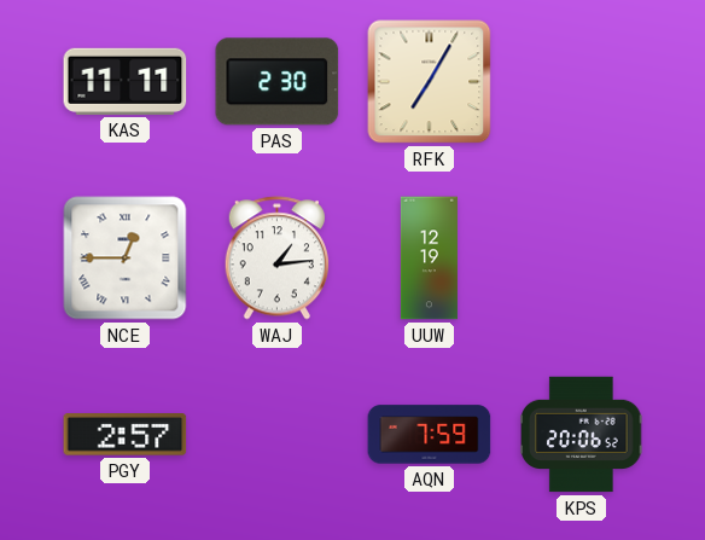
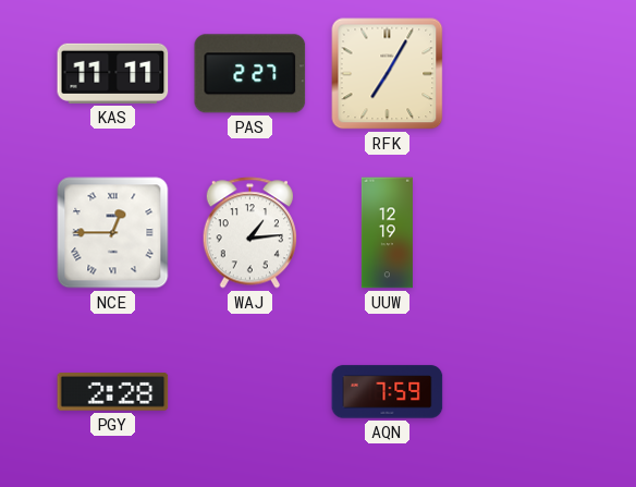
PAS: 2:30 -> 2:27 (250, 74)
PGY: 2:57 -> 2:28 (113, 392)
KPS: 20:06 -> none (582, 435)
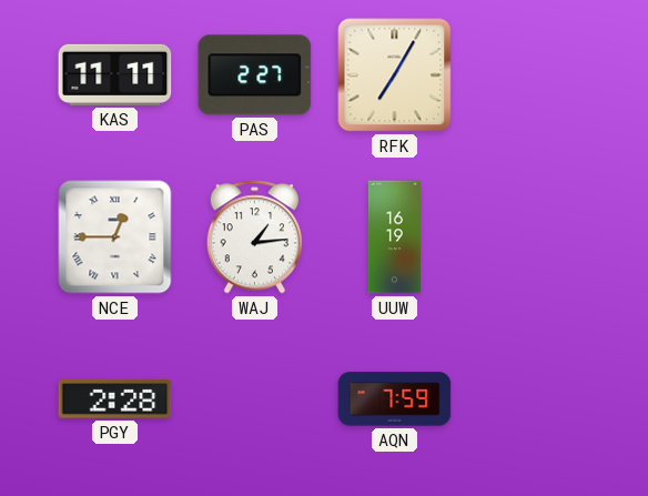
UUW: 12:19 -> 16:19 (394, 237)
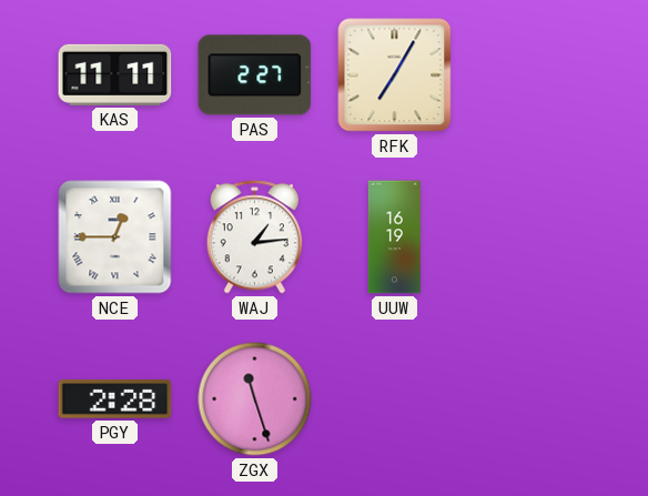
ZGX: none -> 11:27 (255, 399)
AQN: 7:59 -> none (395, 399)
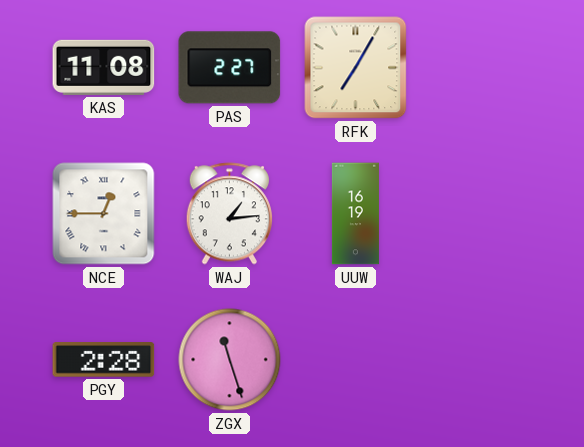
KAS: 11:11 -> 11:08 (104, 67)
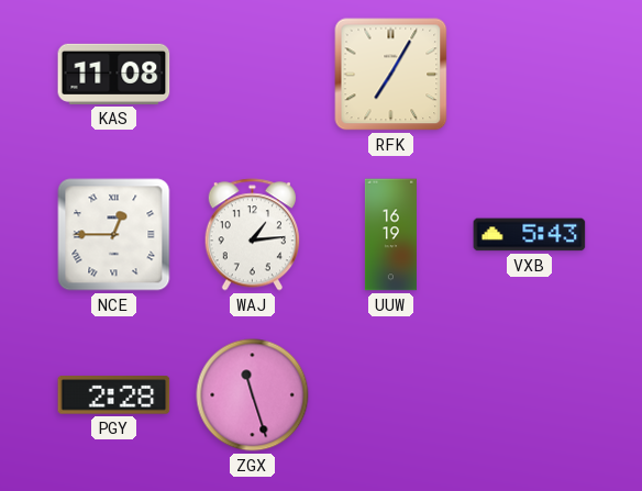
PAS: 2:27 -> none (230, 68)
VXB: none -> 5:43 (530, 235)
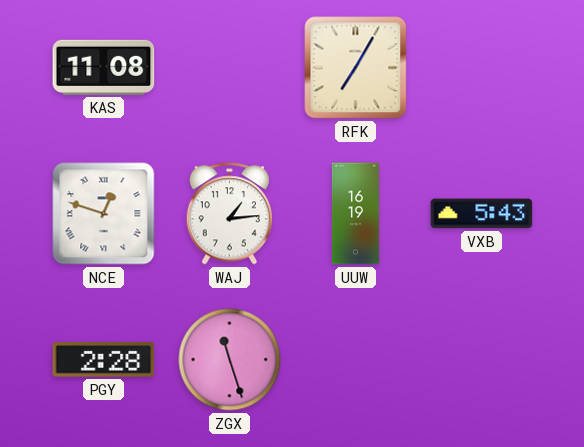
NCE: 12:45 -> 12:48 (104, 214)
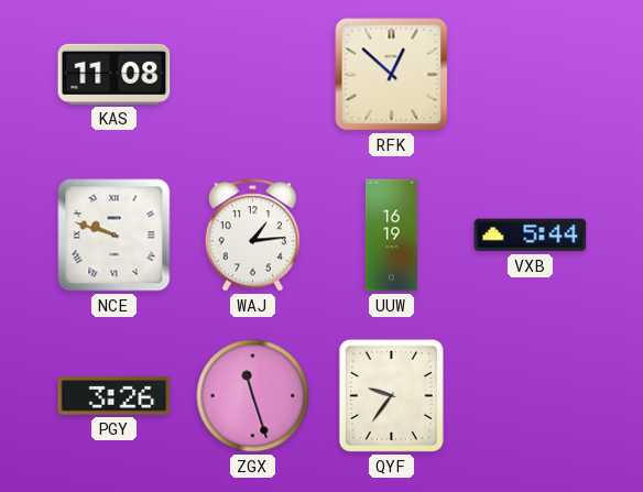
RFK: 7:05 -> 12:52 (392, 75)
NCE: 12:48 -> 9:48 (115, 236)
VXB: 5:43 -> 5:44 (531, 236)
PGY: 2:28 -> 3:26 (115, 396)
QYF: none -> 9:36 (391, 395)
